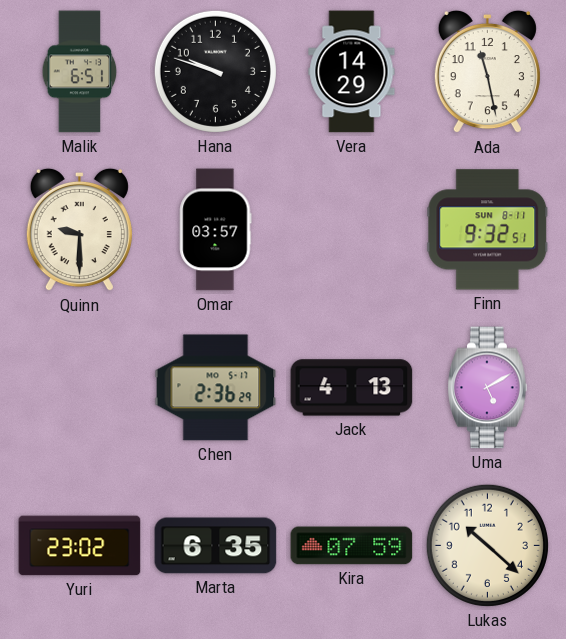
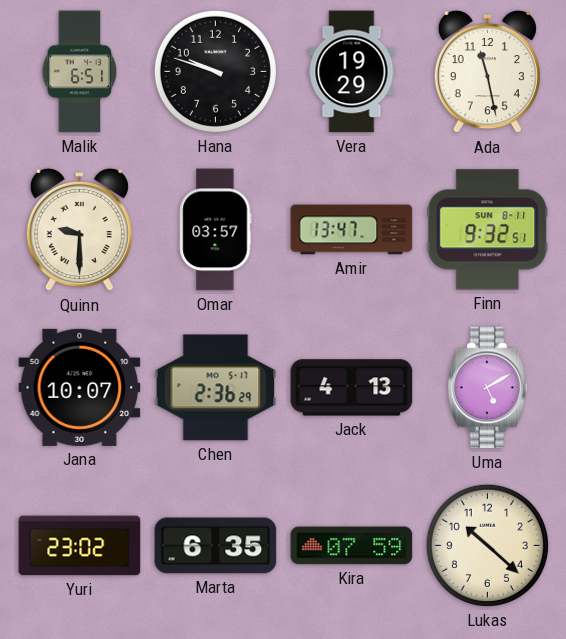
Vera: 14:29 -> 19:29 (352, 72)
Amir: none -> 13:47 (352, 230)
Jana: none -> 10:07 (80, 387)
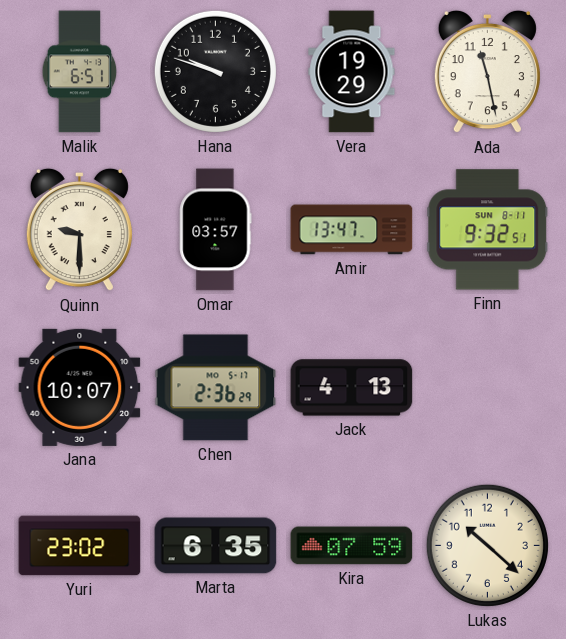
Uma: 5:10 -> none (488, 388)
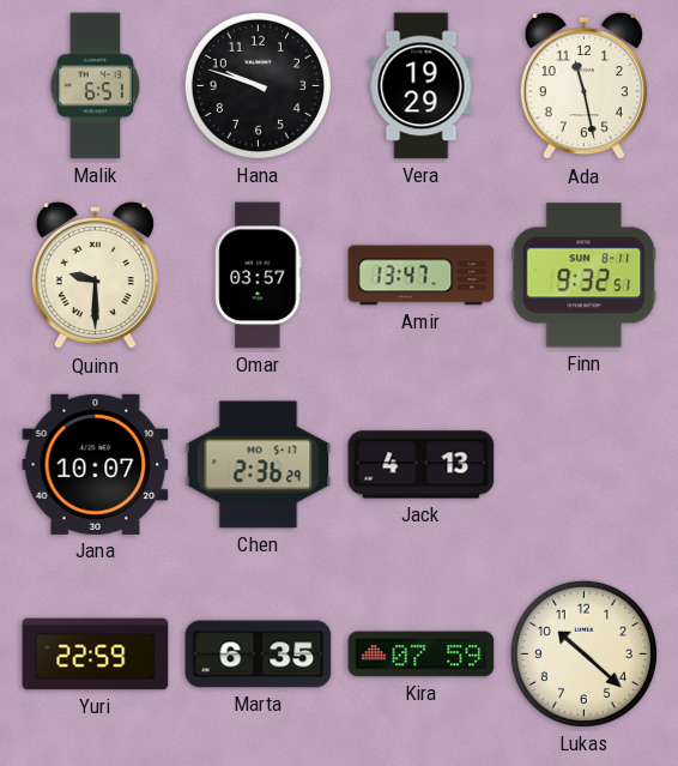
Yuri: 23:02 -> 22:59 (96, 655)
